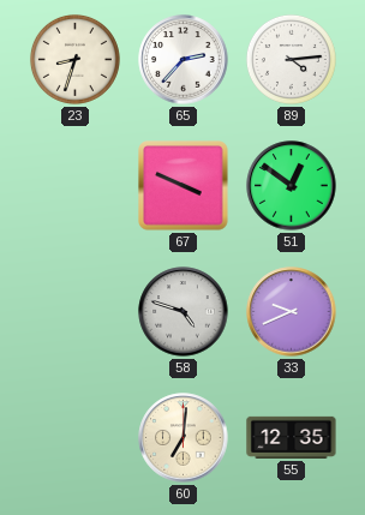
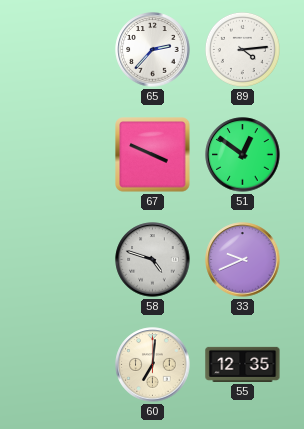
23: 8:33 -> none (74, 59)
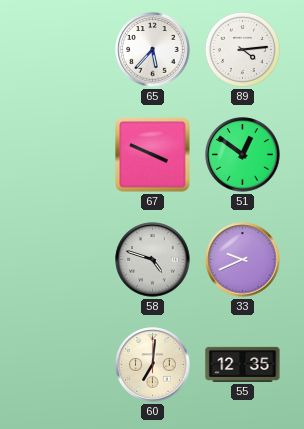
65: 2:37 -> 5:37 (153, 50)
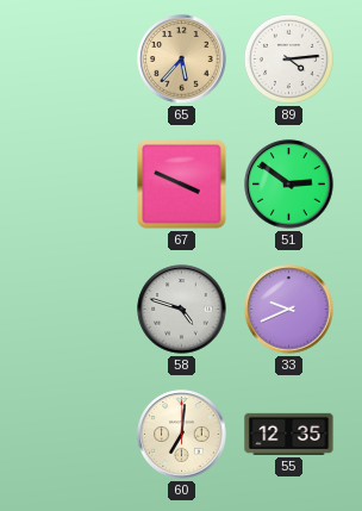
65 dial: white -> champagne (182, 60)
51: 12:51 -> 2:51 (289, 185)
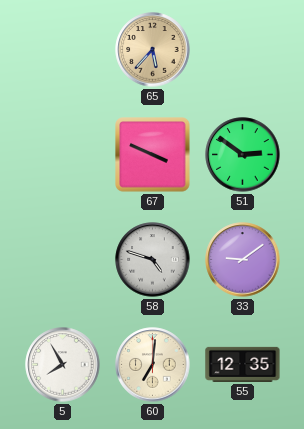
89: 4:14 -> none (288, 58)
33: 9:41 -> 9:09 (243, 260)
5: none -> 7:55 (63, 365)
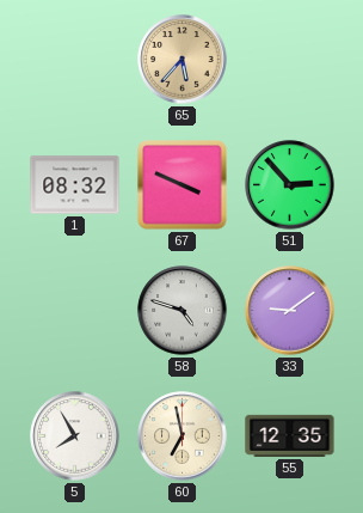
1: none -> 08:32 (75, 185)
51: 2:51 -> 2:53 (290, 185)
60: 7:01 -> 6:58 (183, 436)
